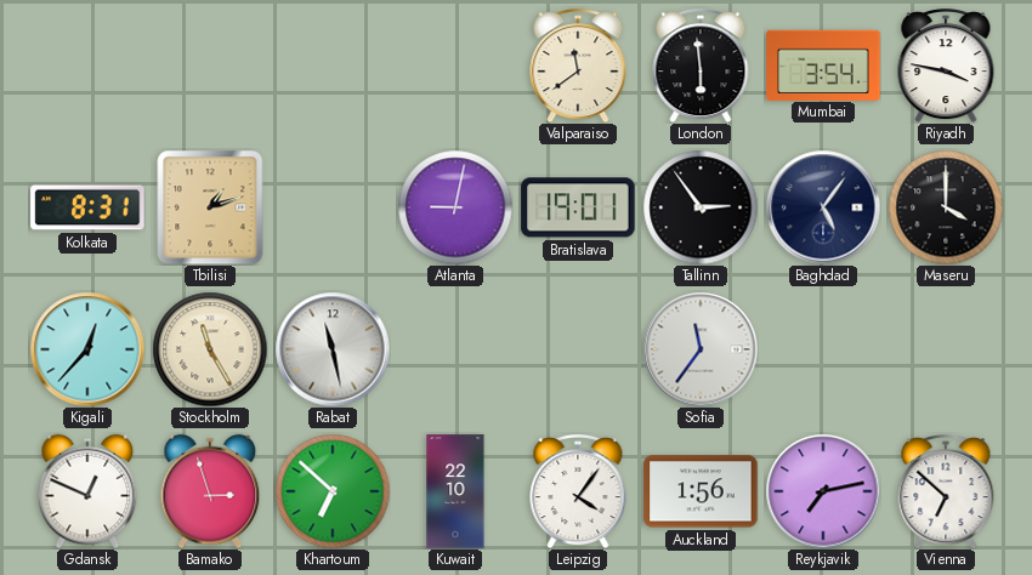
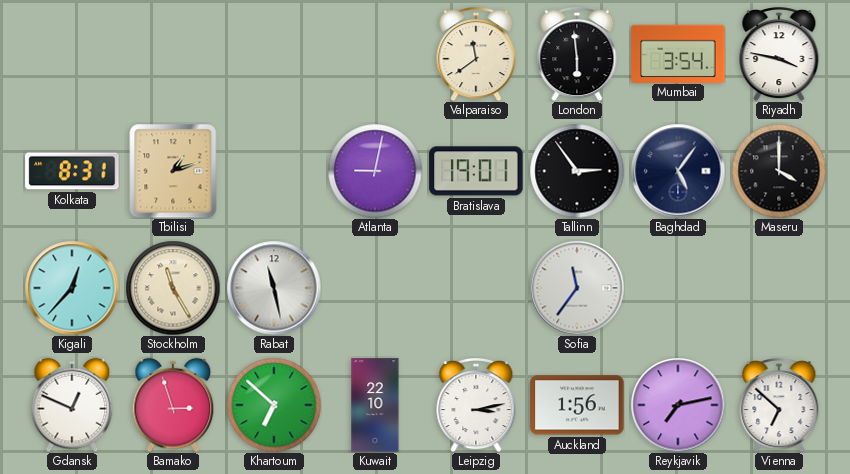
Leipzig: 4:06 -> 3:13 (476, 406)
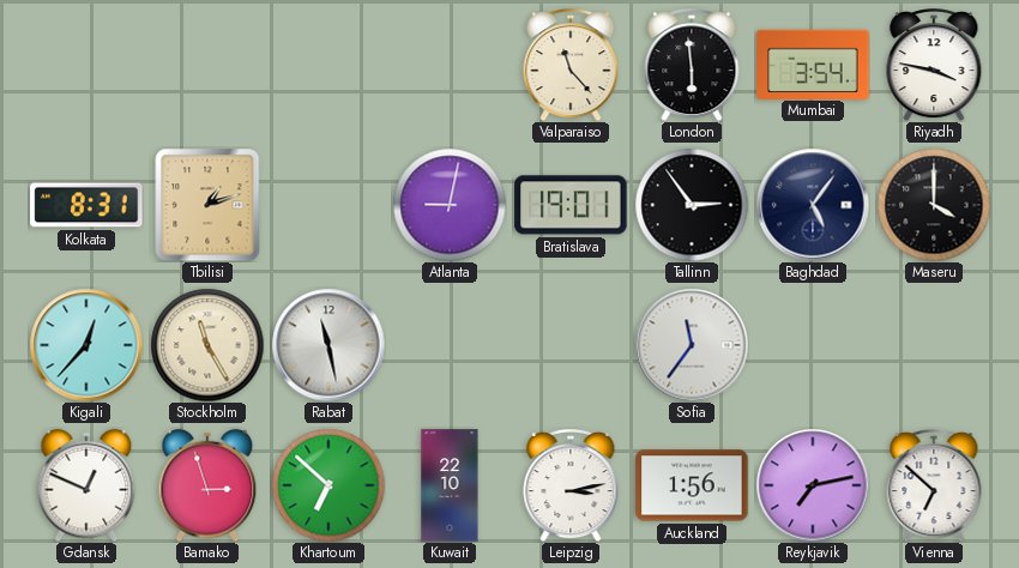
Valparaiso: 11:39 -> 11:23 (571, 66)
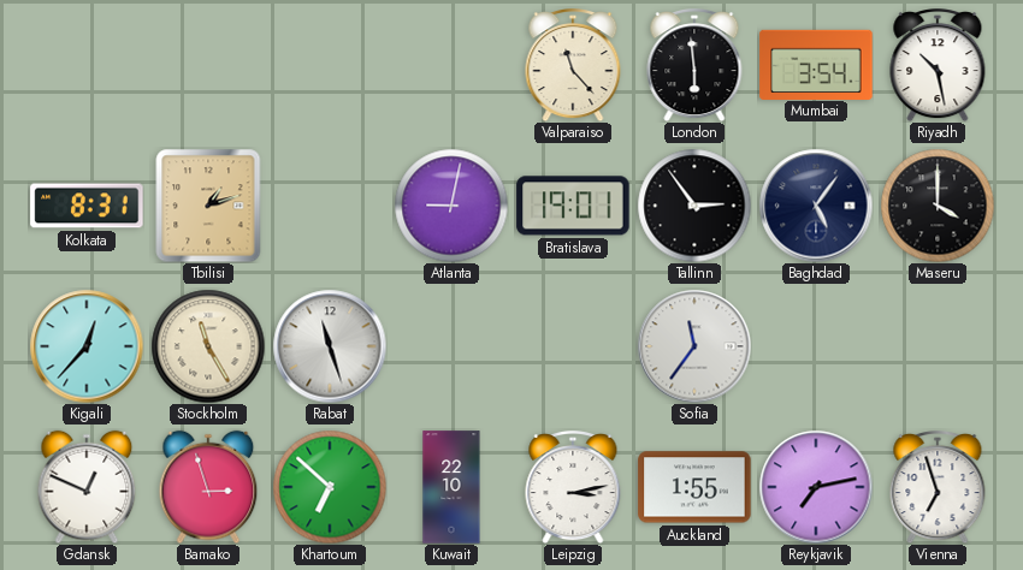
Riyadh: 3:47 -> 10:28 (938, 66)
Rabat: 11:28 -> 11:27 (330, 346)
Auckland: 1:56 -> 1:55 (694, 487)
Vienna: 6:52 -> 6:57 (938, 488)
